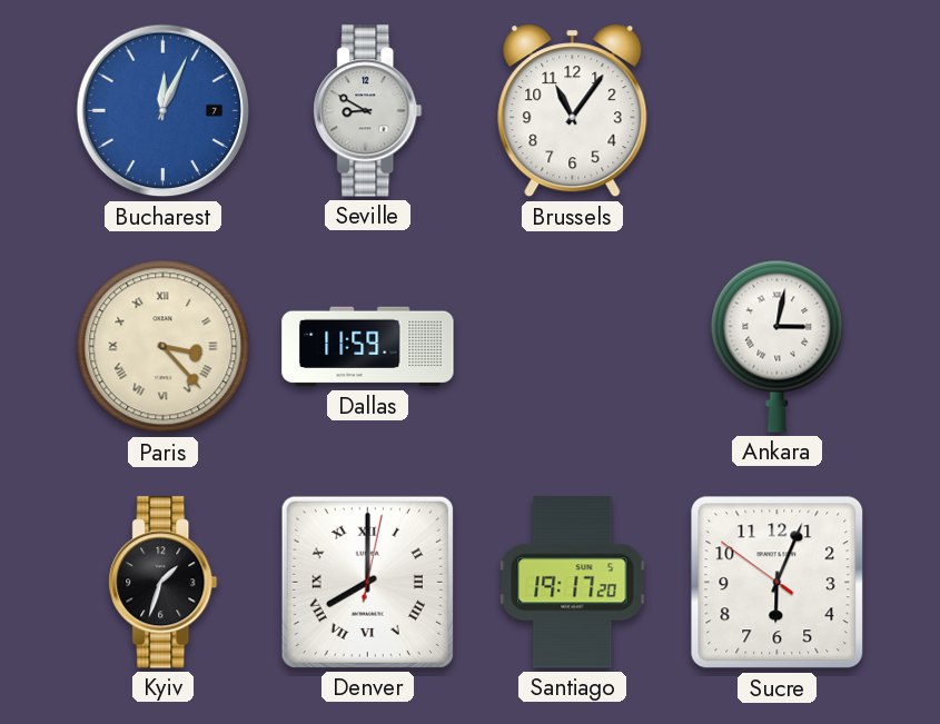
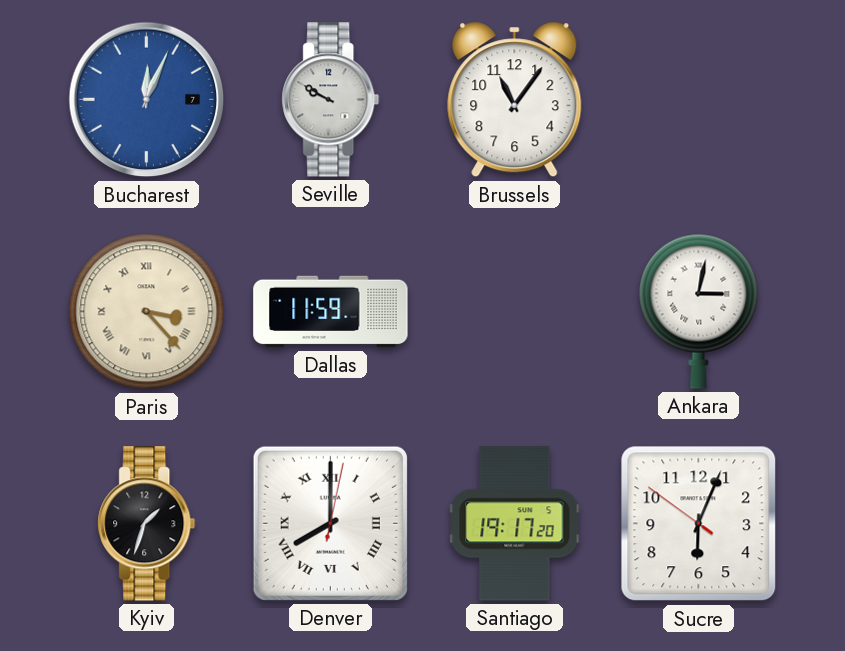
Seville: 8:50 -> 9:50 (331, 100)
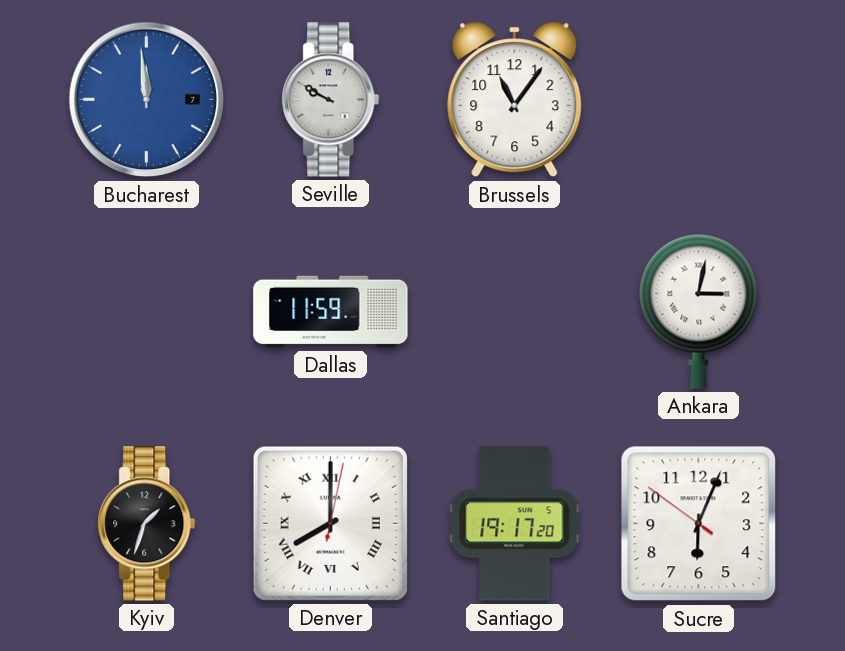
Bucharest: 12:04 -> 11:59 (147, 100)
Paris: 3:23 -> none (147, 312)
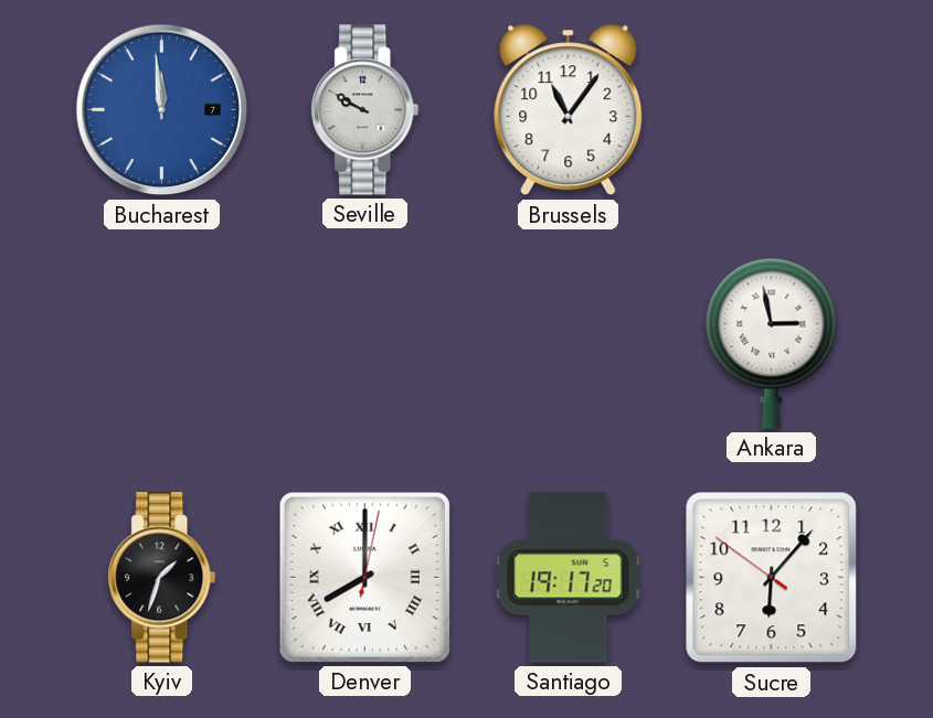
Dallas: 11:59 -> none (331, 312)
Ankara: 3:02 -> 2:58 (772, 343)
Sucre: 6:03 -> 6:06 (772, 578)
